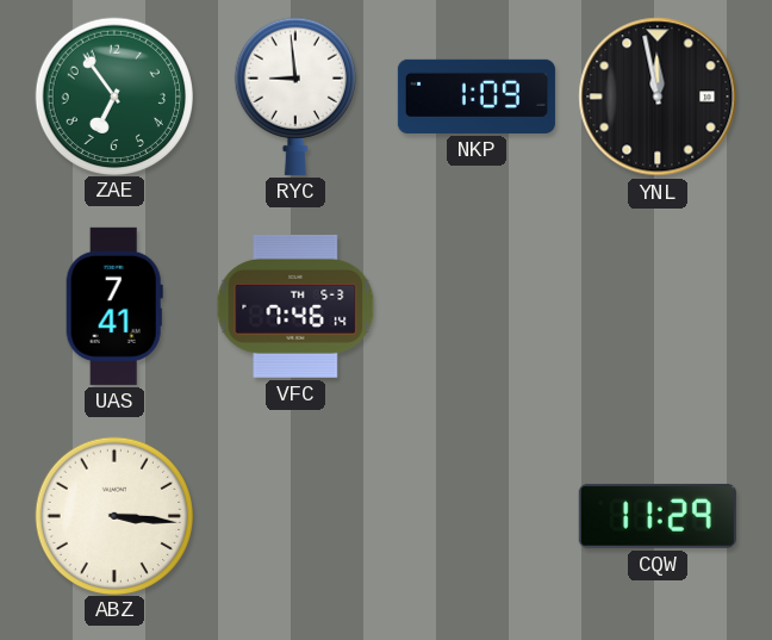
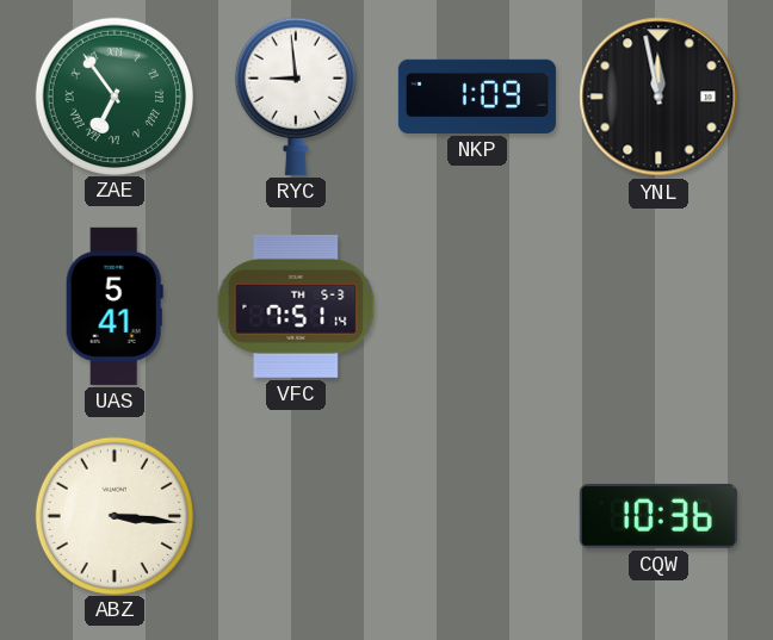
ZAE numerals: Arabic -> Roman (113, 95)
UAS: 7:41 -> 5:41 (115, 306)
VFC: 7:46 -> 7:51 (296, 306)
CQW: 11:29 -> 10:36 (658, 516)
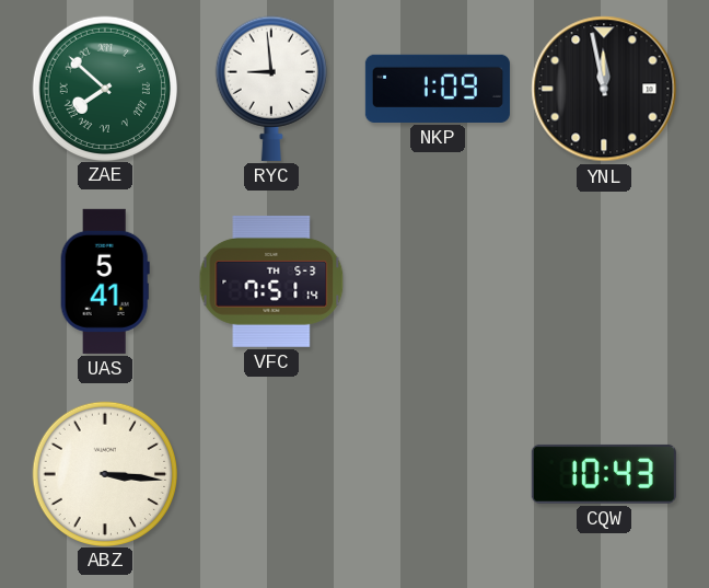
ZAE: 6:54 -> 7:52 (104, 88)
CQW: 10:36 -> 10:43 (604, 474)
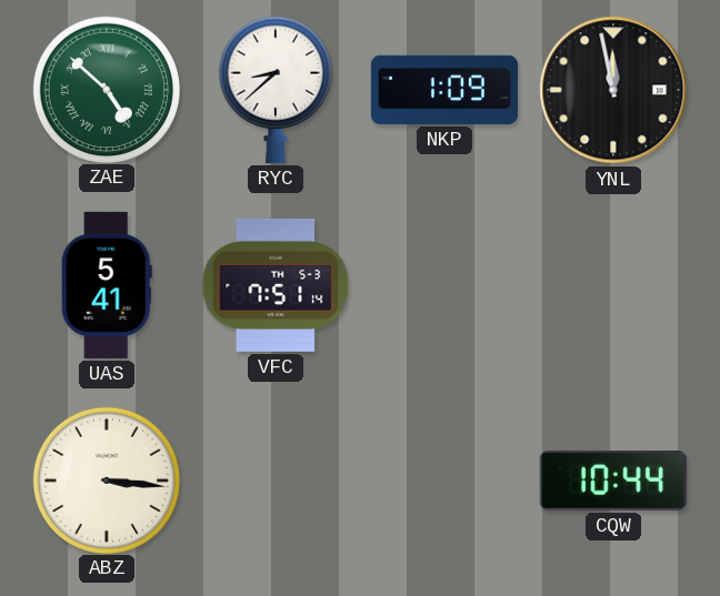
ZAE: 7:52 -> 4:52 (106, 89)
RYC: 8:59 -> 8:38 (276, 90)
CQW: 10:43 -> 10:44 (613, 481)
